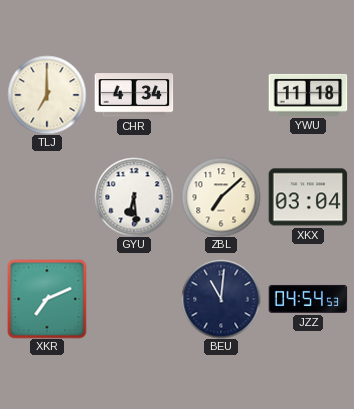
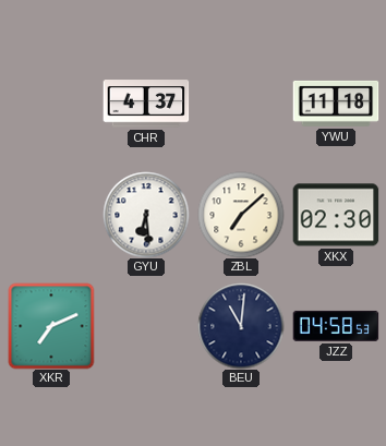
TLJ: 7:00 -> none (47, 95)
CHR: 4:34 -> 4:37 (146, 104)
XKX: 03:04 -> 02:30 (336, 215)
JZZ: 04:54 -> 04:58 (336, 326)
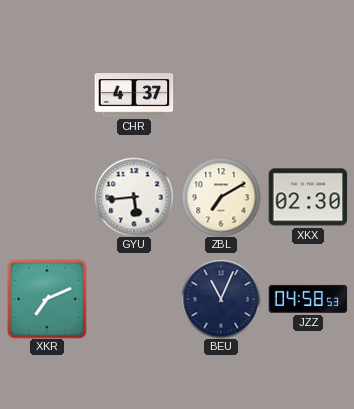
YWU: 11:18 -> none (336, 104)
GYU: 6:29 -> 5:44 (134, 197)
ZBL: 7:08 -> 7:10 (221, 197)
BEU: 11:01 -> 11:04 (221, 299)
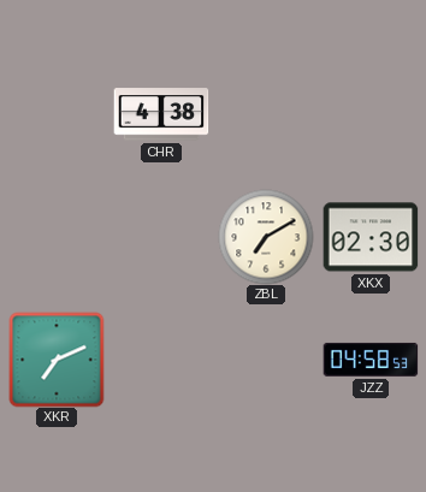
CHR: 4:37 -> 4:38 (161, 114)
GYU: 5:44 -> none (134, 197)
BEU: 11:04 -> none (221, 299)
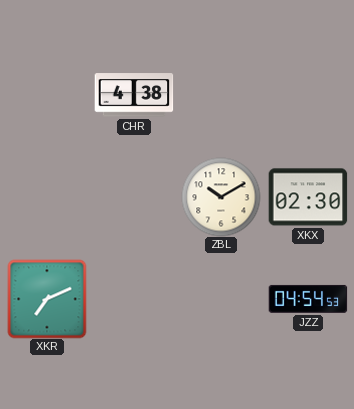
ZBL: 7:10 -> 10:10 (221, 197)
JZZ: 04:58 -> 04:54 (308, 299)
